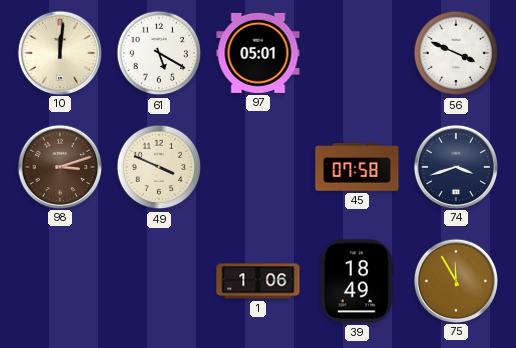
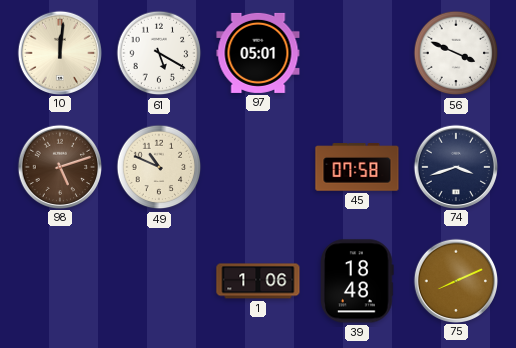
98: 3:12 -> 5:12 (59, 166)
49: 3:49 -> 10:49 (159, 167)
39: 18:49 -> 18:48 (358, 281)
75: 11:55 -> 8:11 (455, 280)
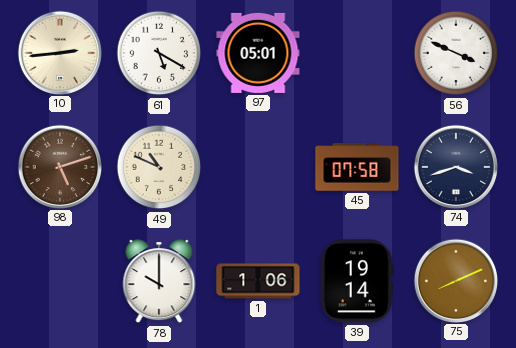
10: 12:01 -> 2:44 (59, 52)
78: none -> 10:00 (159, 282)
39: 18:48 -> 19:14 (358, 281)
